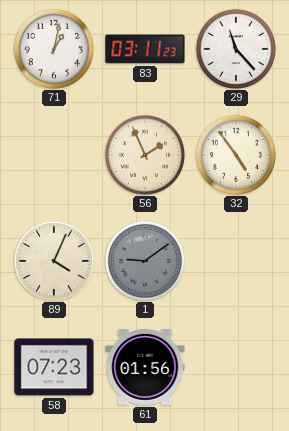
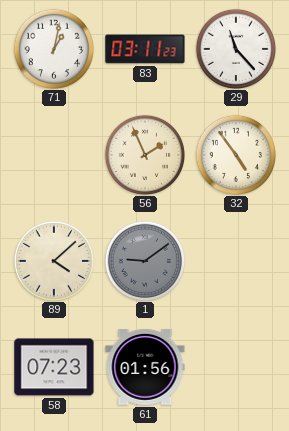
89: 4:04 -> 4:08 (53, 260)
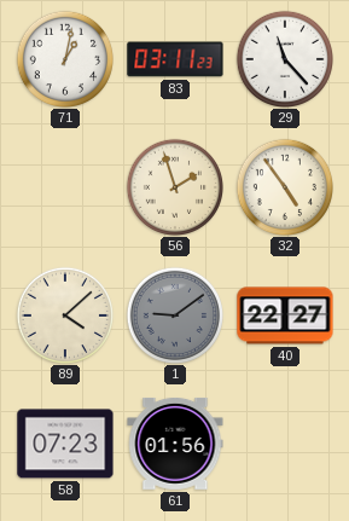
56: 1:56 -> 1:57 (174, 186)
40: none -> 22:27 (285, 316)
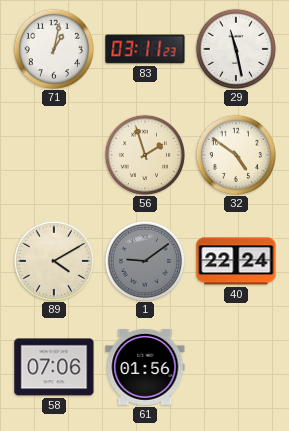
29: 11:23 -> 11:28 (235, 48)
32: 4:54 -> 4:51 (235, 154)
89: 4:08 -> 4:10 (53, 260)
40: 22:27 -> 22:24 (236, 261)
58: 07:23 -> 07:06 (54, 367)
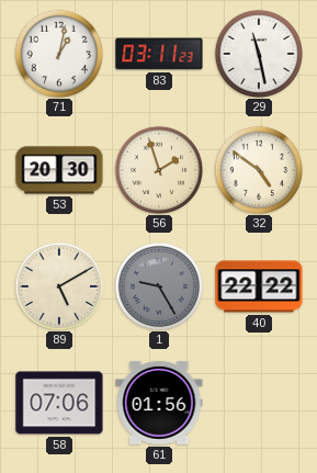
53: none -> 20:30 (59, 170)
89: 4:10 -> 5:10 (58, 285)
1: 9:09 -> 9:25 (158, 285)
40: 22:24 -> 22:22 (259, 286)
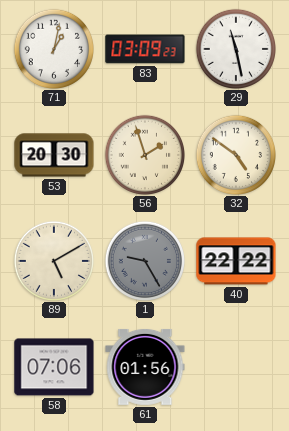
83: 03:11 -> 03:09 (145, 49)
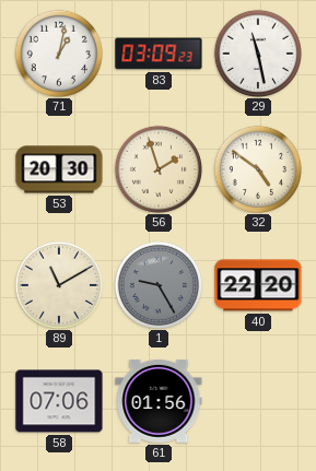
89: 5:10 -> 11:10 (58, 284)
40: 22:22 -> 22:20 (258, 285)
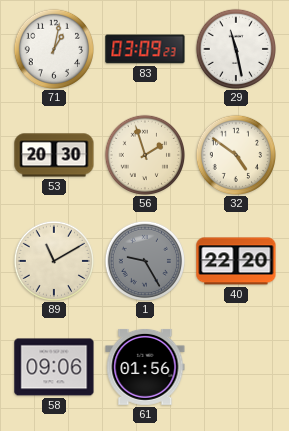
58: 07:06 -> 09:06 (54, 367)
